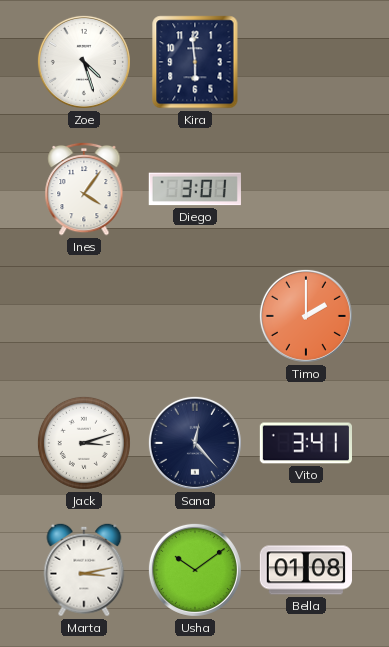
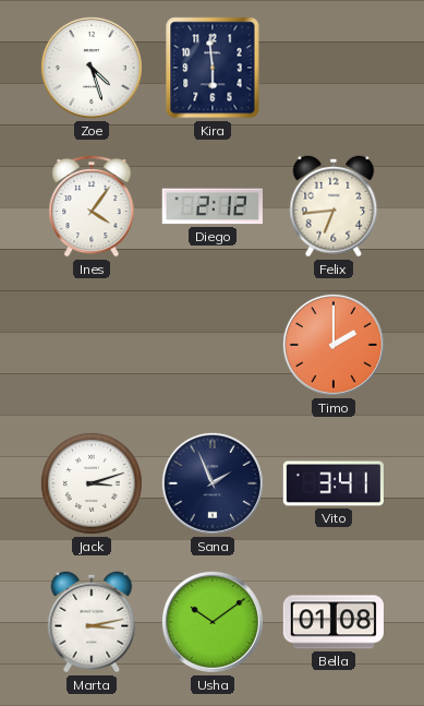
Diego: 3:01 -> 2:12 (213, 206)
Felix: none -> 6:44 (334, 206)
Sana: 12:23 -> 1:56 (213, 483)
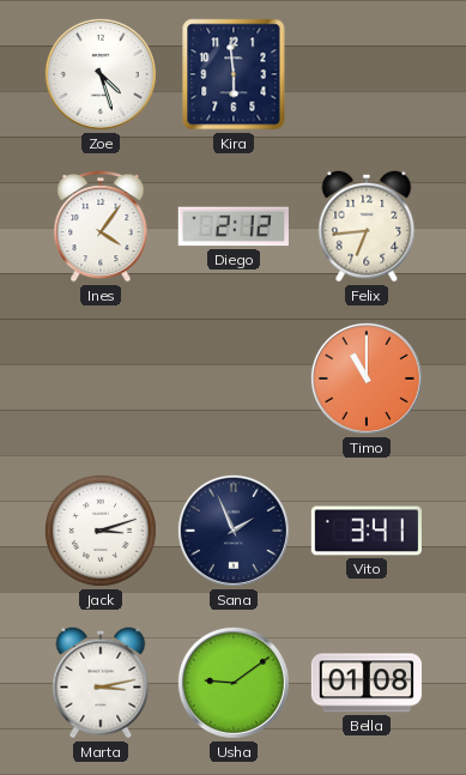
Timo: 2:00 -> 11:00 (367, 379)
Usha: 10:09 -> 9:09 (234, 683)
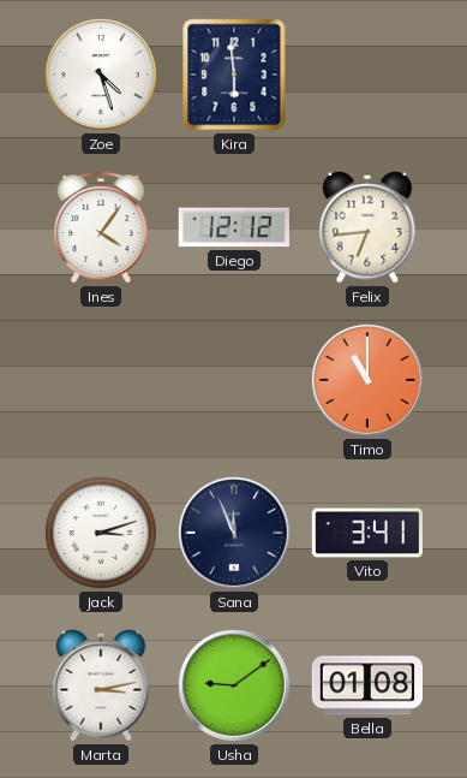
Diego: 2:12 -> 12:12 (234, 227)
Sana: 1:56 -> 11:56 (234, 533)
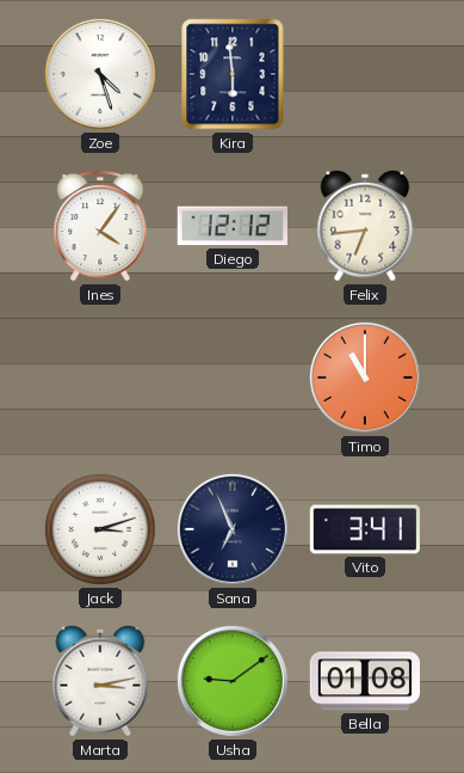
Sana: 11:56 -> 6:56 (233, 529)
